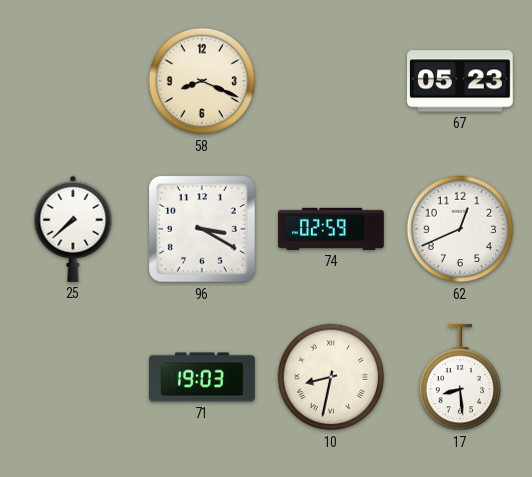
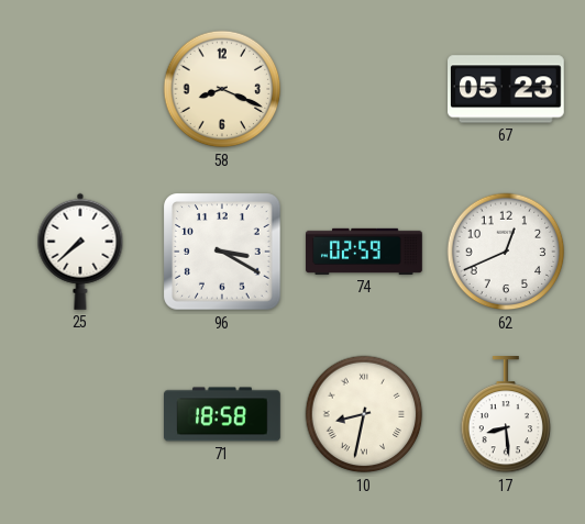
71: 19:03 -> 18:58 (223, 414)
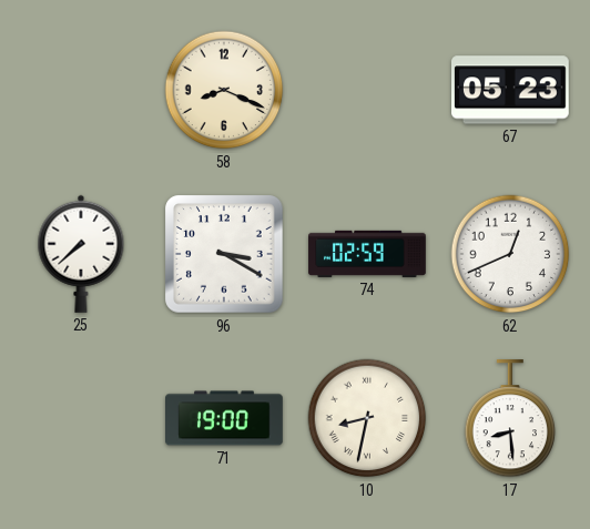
71: 18:58 -> 19:00 (225, 418)
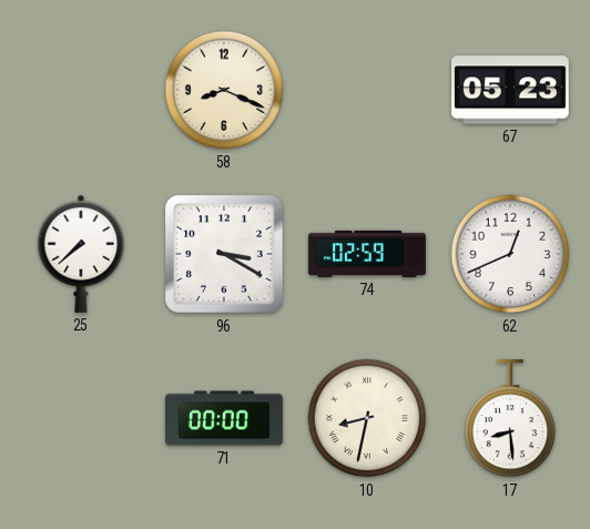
71: 19:00 -> 00:00 (225, 418)
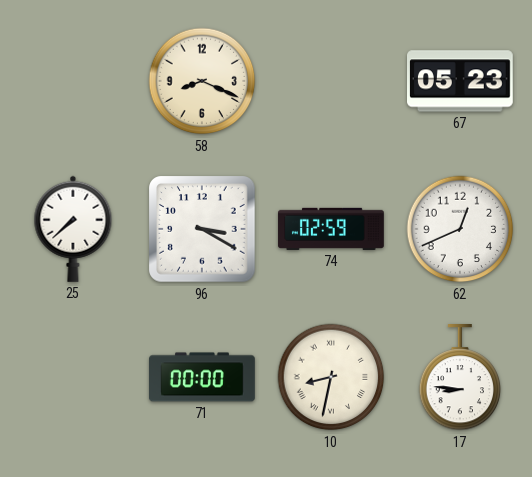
17: 8:29 -> 8:46 (460, 378)
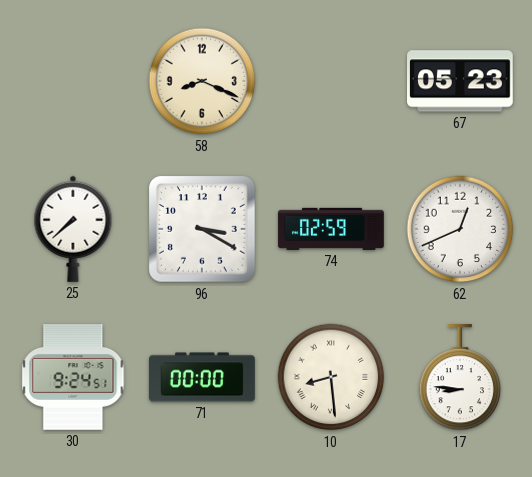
30: none -> 9:24 (73, 378)
10: 8:32 -> 8:29 (331, 377)
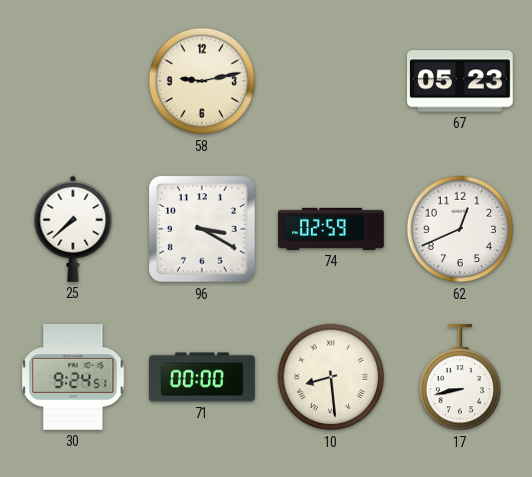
58: 8:19 -> 9:13 (202, 81)
17: 8:46 -> 8:43 (460, 378)
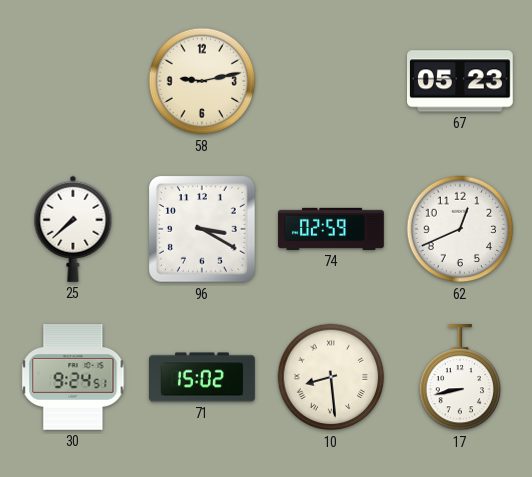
71: 00:00 -> 15:02 (203, 377)
